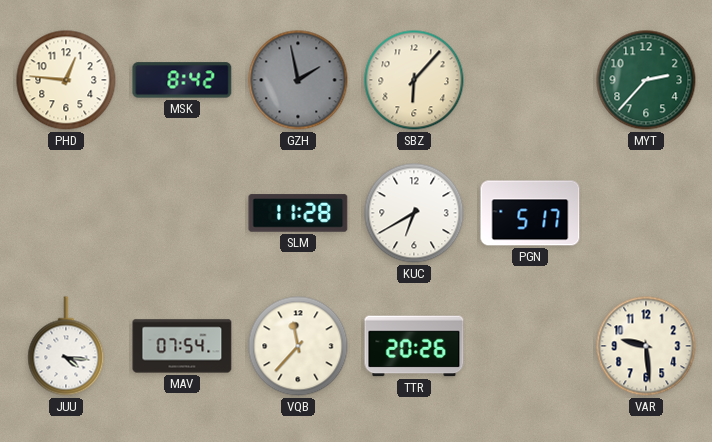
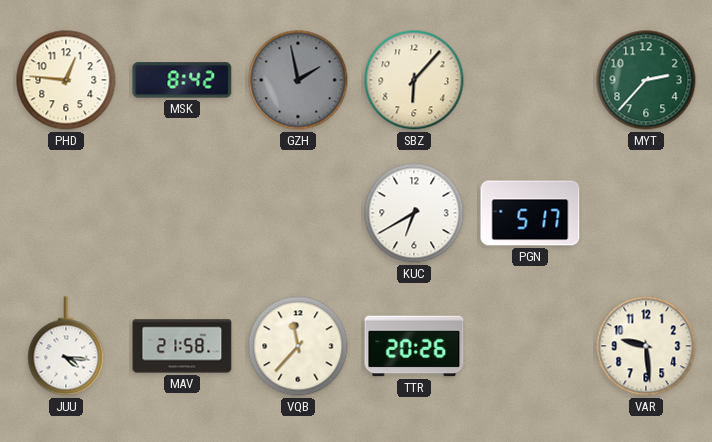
SLM: 11:28 -> none (298, 213)
MAV: 07:54 -> 21:58 (182, 346)
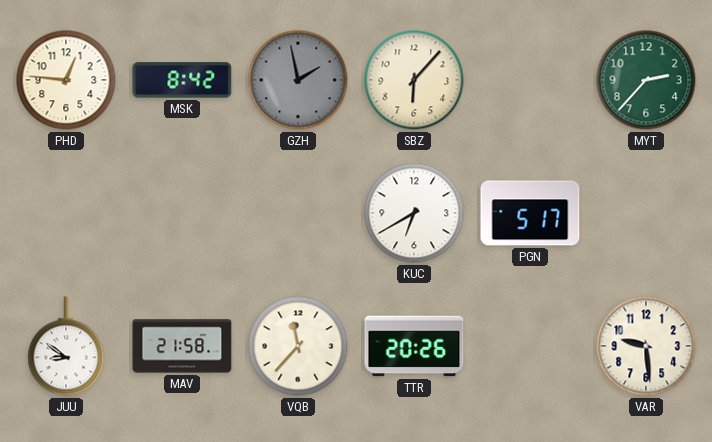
JUU: 4:16 -> 8:51 (66, 346)
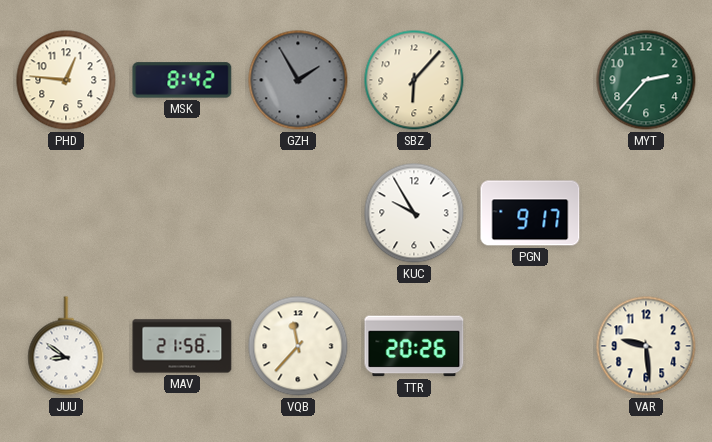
GZH: 1:58 -> 1:55 (298, 80)
KUC: 6:40 -> 9:55 (414, 213)
PGN: 5:17 -> 9:17 (530, 213)
